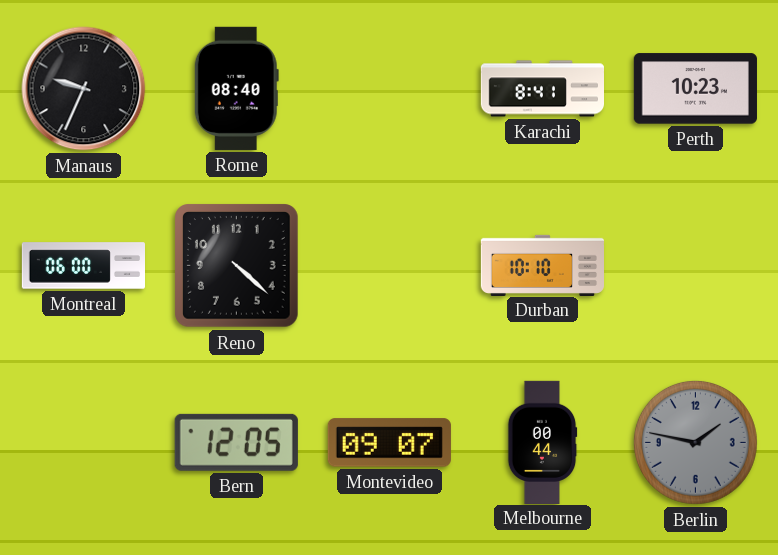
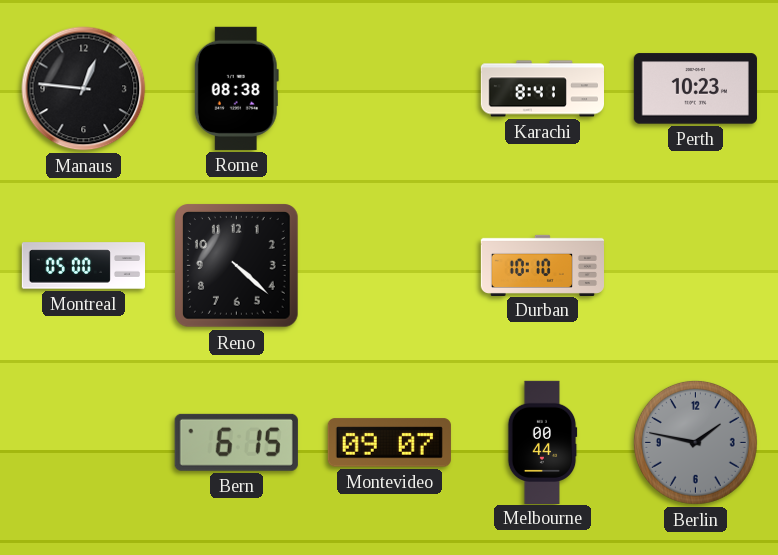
Manaus: 9:34 -> 12:46 (84, 89)
Rome: 08:40 -> 08:38 (236, 88)
Montreal: 06:00 -> 05:00 (83, 266)
Bern: 12:05 -> 6:15 (236, 442)
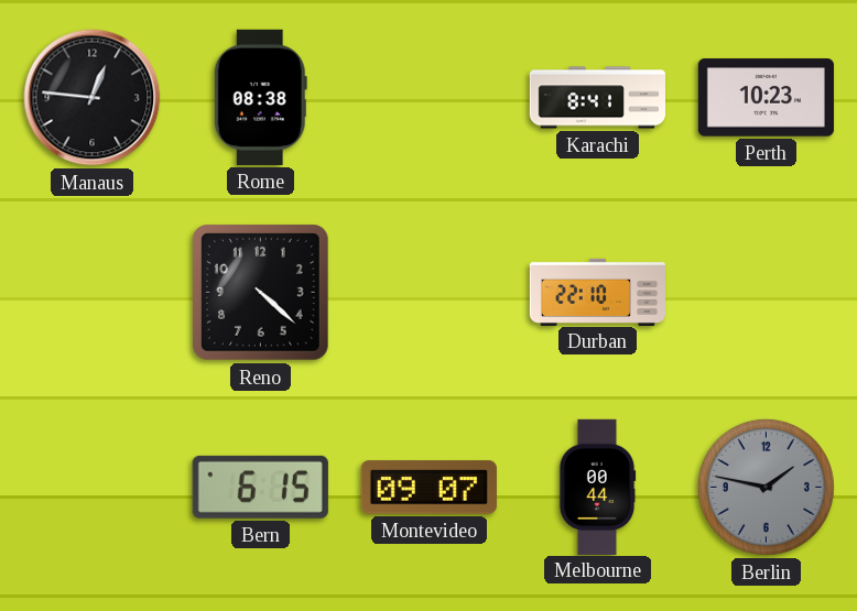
Montreal: 05:00 -> none (83, 266)
Durban: 10:10 -> 22:10 (597, 292)
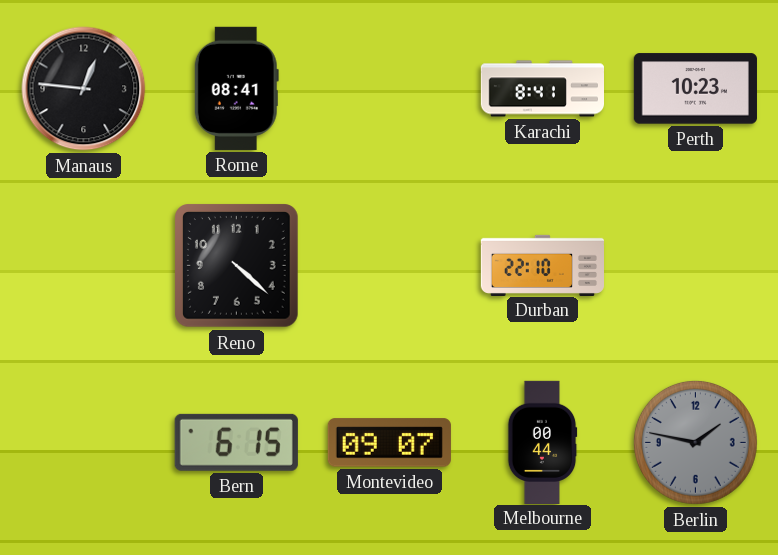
Rome: 08:38 -> 08:41 (236, 88)
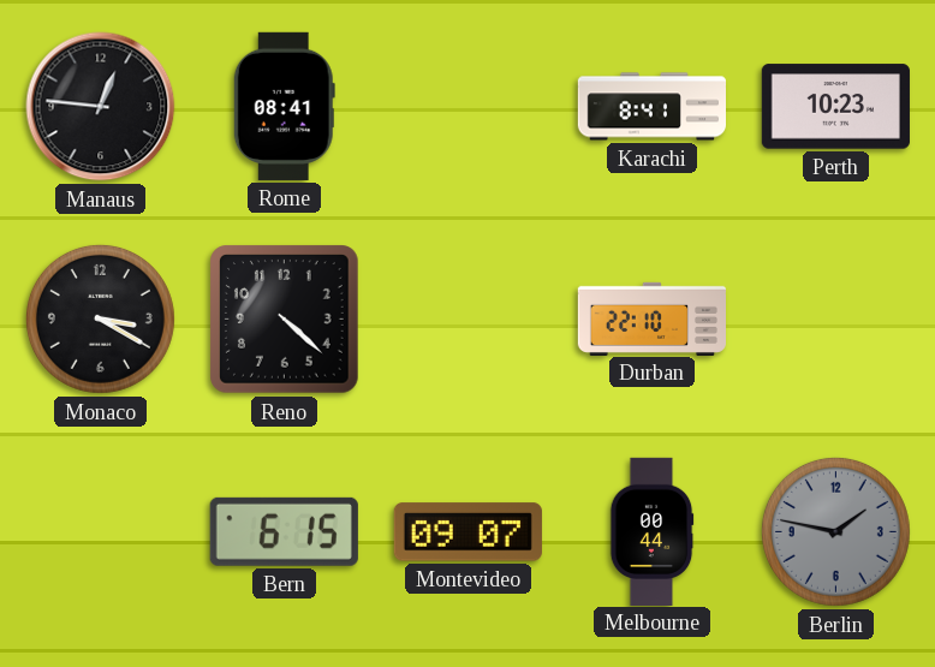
Monaco: none -> 3:20 (100, 318)
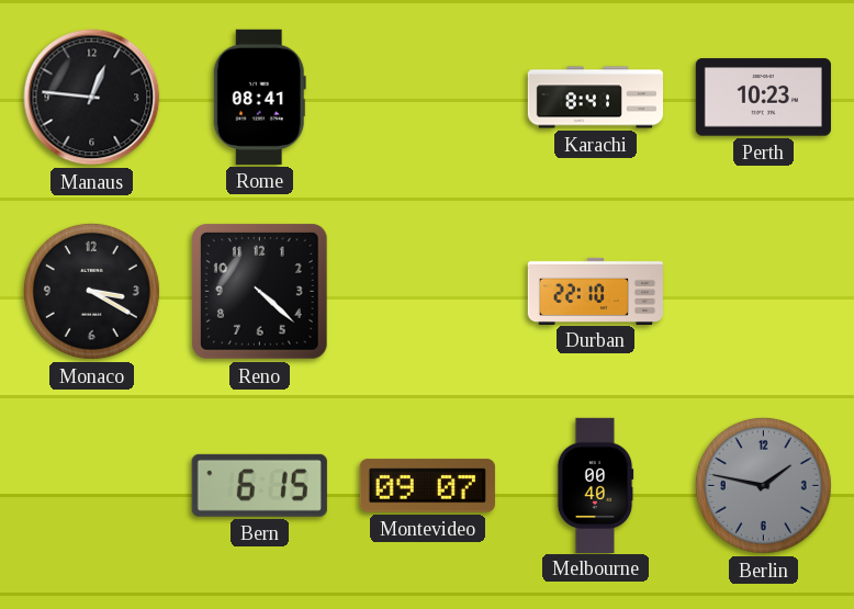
Melbourne: 00:44 -> 00:40 (595, 485)
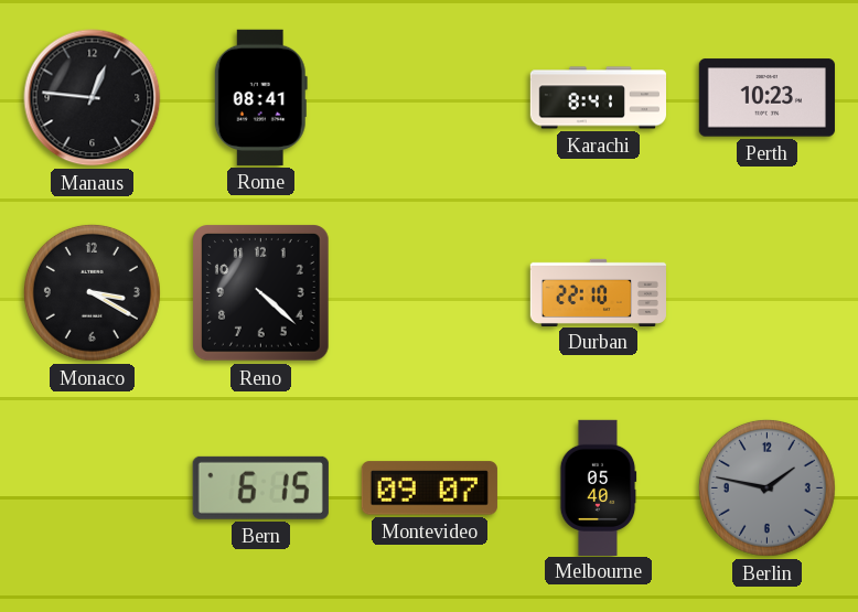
Melbourne: 00:40 -> 05:40 (598, 487)
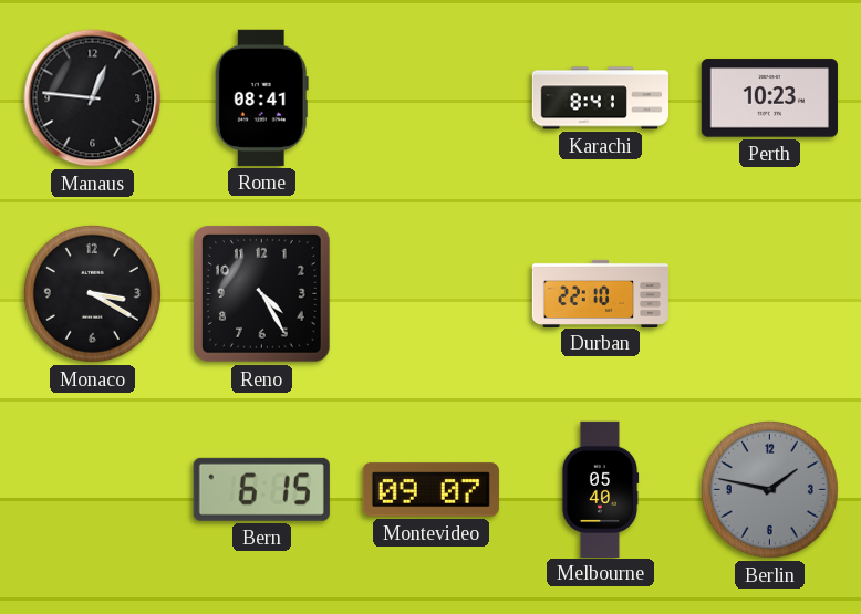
Reno: 4:22 -> 4:25 (262, 294)
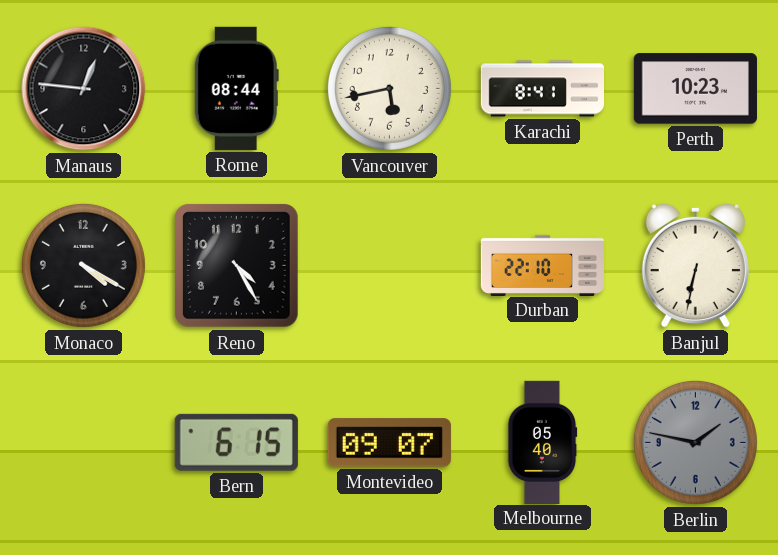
Rome: 08:41 -> 08:44 (236, 88)
Vancouver: none -> 5:43 (389, 88)
Monaco: 3:20 -> 4:20 (83, 265)
Banjul: none -> 6:32 (695, 265)
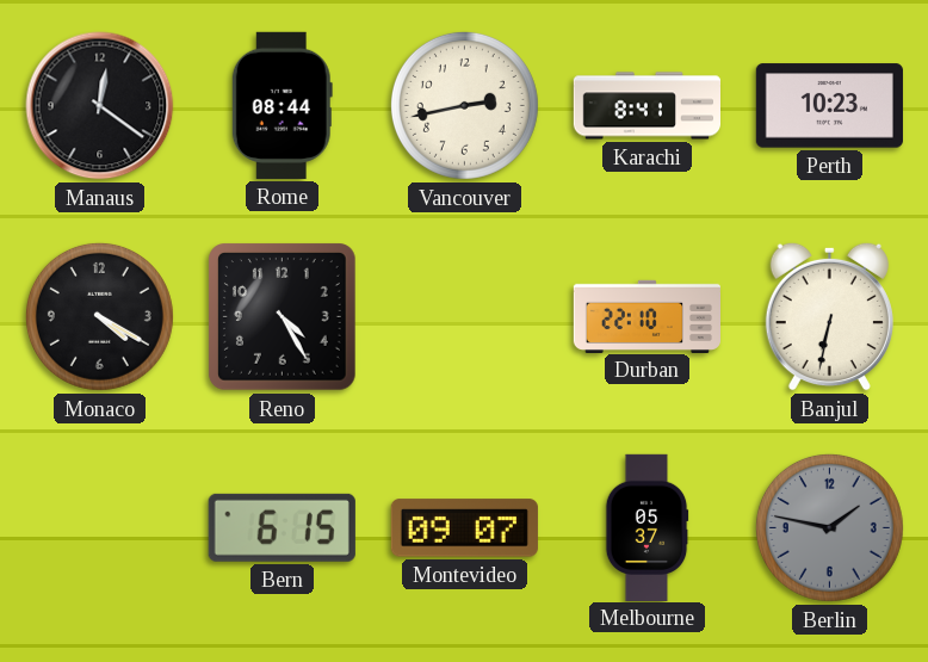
Manaus: 12:46 -> 12:21 (100, 106)
Vancouver: 5:43 -> 2:43 (464, 105)
Melbourne: 05:40 -> 05:37 (646, 527)
